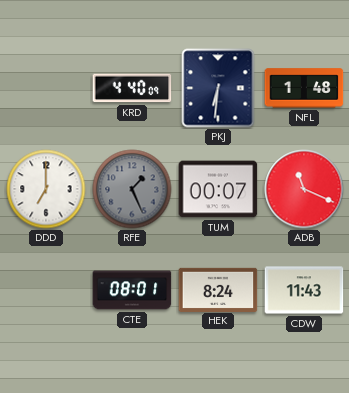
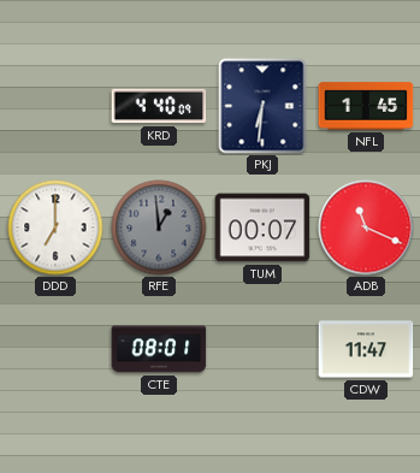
NFL: 1:48 -> 1:45 (366, 106)
RFE: 1:26 -> 12:59 (159, 227)
HEK: 8:24 -> none (218, 289)
CDW: 11:43 -> 11:47 (366, 349)
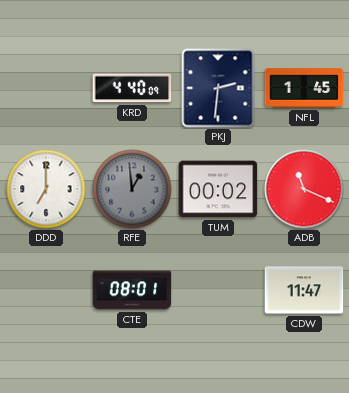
PKJ: 6:31 -> 2:31 (218, 88)
TUM: 00:07 -> 00:02 (218, 189)
